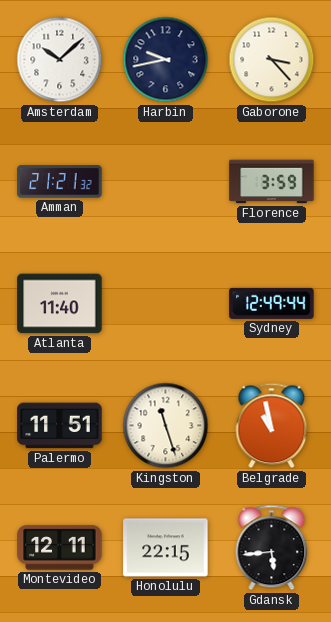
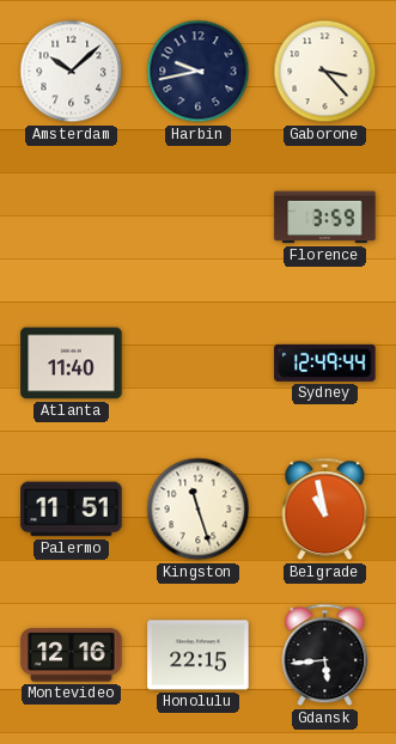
Amman: 21:21 -> none (60, 182)
Montevideo: 12:11 -> 12:16 (72, 655)
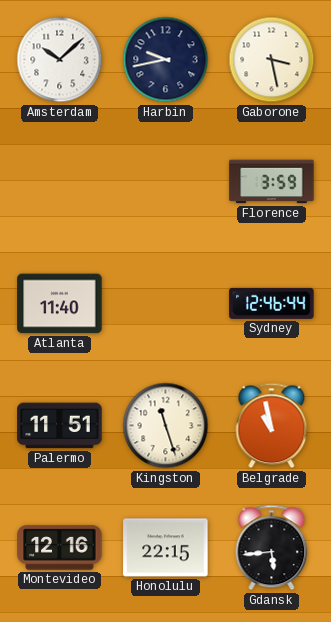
Gaborone: 3:23 -> 3:28 (272, 60)
Sydney: 12:49 -> 12:46 (272, 303)
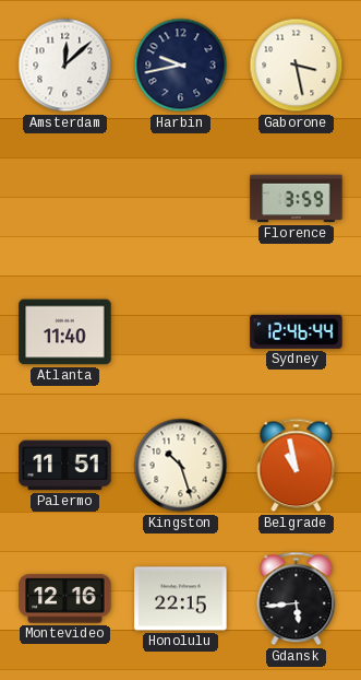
Amsterdam: 10:08 -> 12:08 (65, 66)
Kingston: 11:27 -> 10:27 (181, 466)
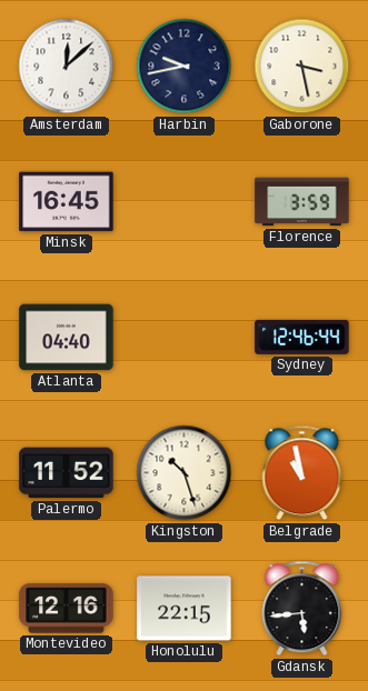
Minsk: none -> 16:45 (67, 202)
Atlanta: 11:40 -> 04:40 (67, 338)
Palermo: 11:51 -> 11:52 (67, 473)
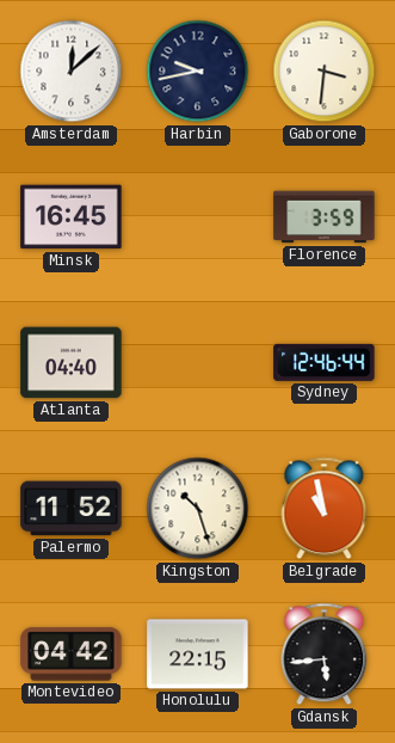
Gaborone: 3:28 -> 3:31 (325, 72)
Montevideo: 12:16 -> 04:42 (72, 655)
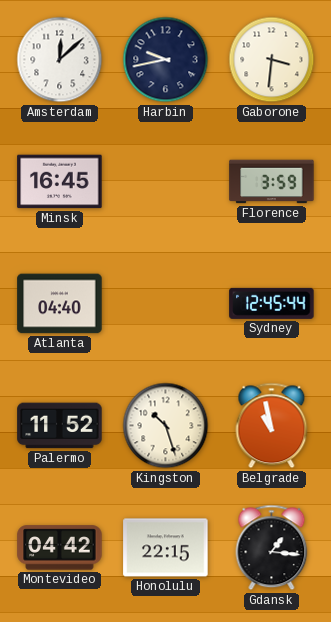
Sydney: 12:46 -> 12:45 (272, 303)
Gdansk: 5:44 -> 1:16 (272, 548)
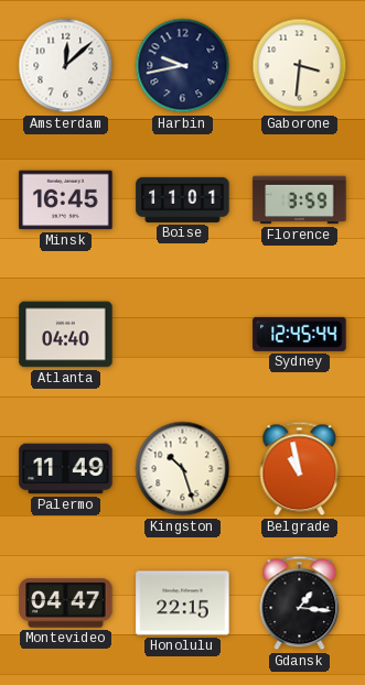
Boise: none -> 11:01 (183, 199)
Palermo: 11:52 -> 11:49 (66, 469)
Montevideo: 04:42 -> 04:47 (66, 604)
